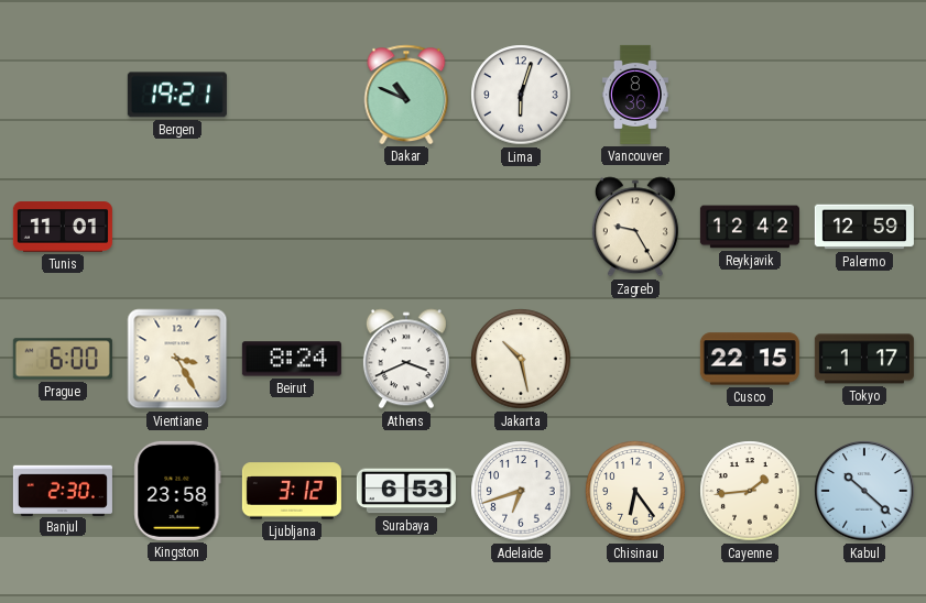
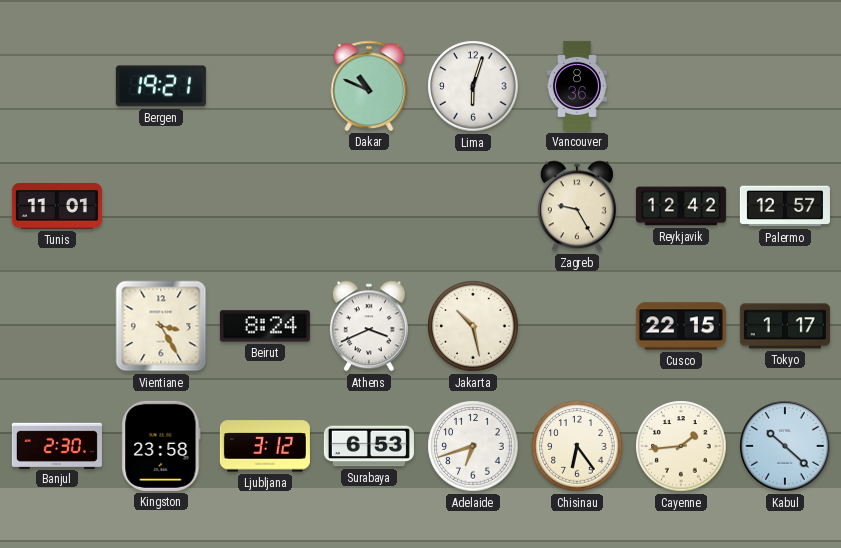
Palermo: 12:59 -> 12:57 (785, 206)
Prague: 6:00 -> none (63, 359)
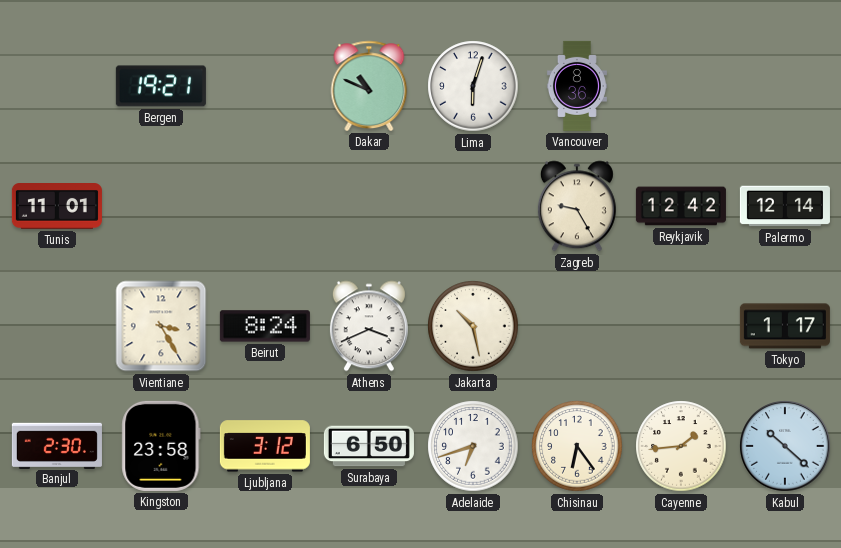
Palermo: 12:57 -> 12:14 (785, 206)
Cusco: 22:15 -> none (681, 326)
Surabaya: 6:53 -> 6:50 (369, 446)
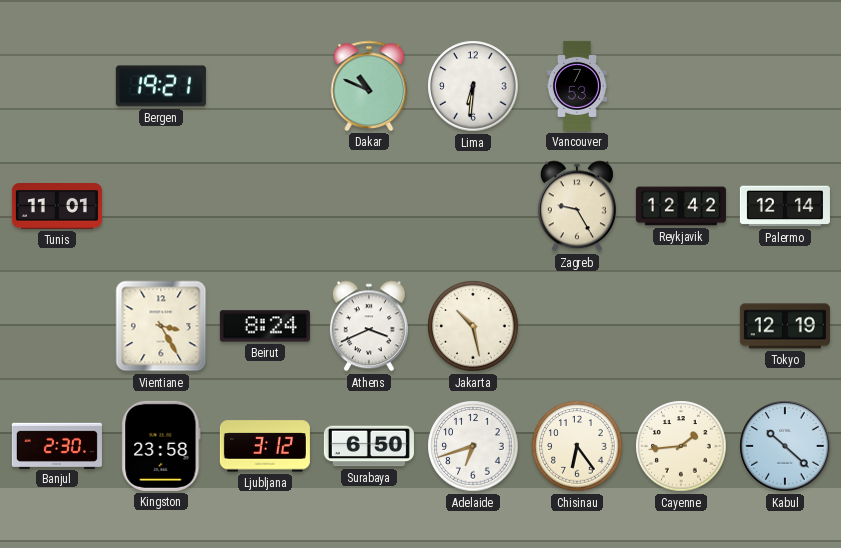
Lima: 6:03 -> 6:31 (473, 86)
Vancouver: 8:36 -> 7:53 (577, 86)
Tokyo: 1:17 -> 12:19 (785, 326)
